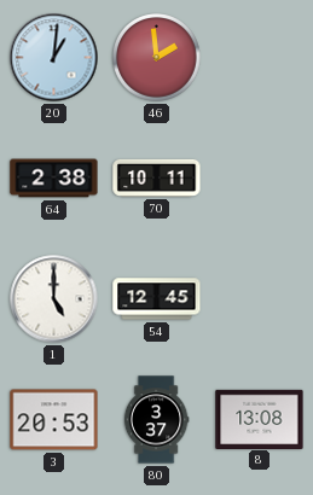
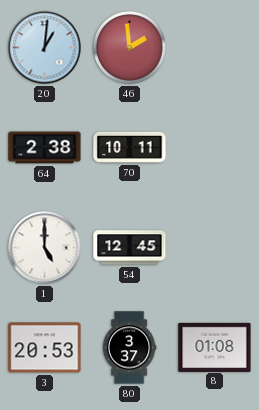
8: 13:08 -> 01:08 (215, 347)
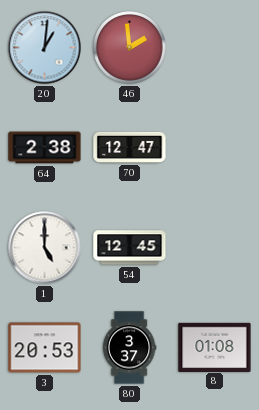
70: 10:11 -> 12:47 (130, 147)
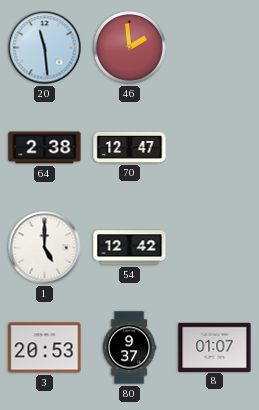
20: 1:01 -> 11:29 (45, 48)
54: 12:45 -> 12:42 (130, 248)
80: 3:37 -> 9:37 (129, 348)
8: 01:08 -> 01:07 (215, 347)
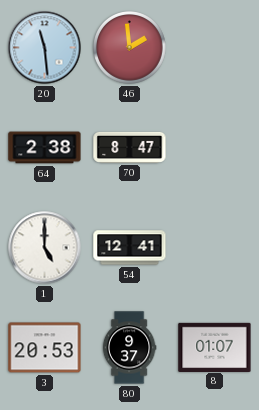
70: 12:47 -> 8:47 (130, 147)
54: 12:42 -> 12:41 (130, 248)
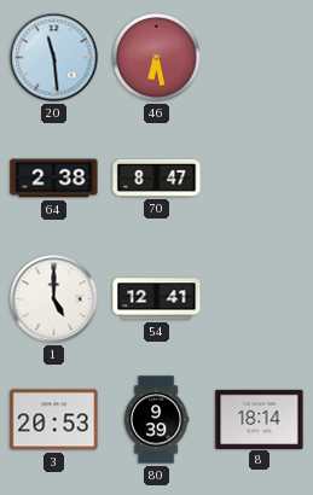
46: 1:59 -> 6:28 (157, 58)
80: 9:37 -> 9:39 (156, 420)
8: 01:07 -> 18:14 (260, 419)
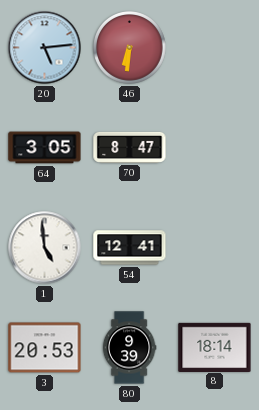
20: 11:29 -> 5:14 (45, 48)
46: 6:28 -> 6:31 (130, 48)
64: 2:38 -> 3:05 (45, 148)
1: 5:00 -> 4:59 (45, 248)
